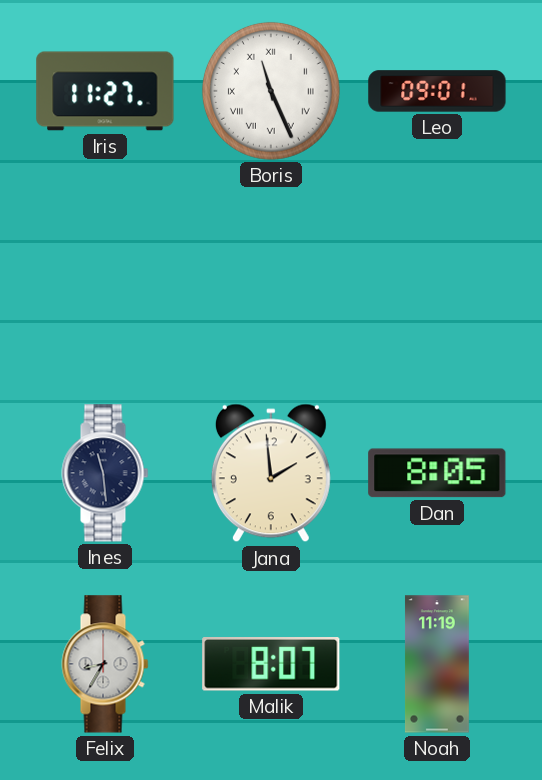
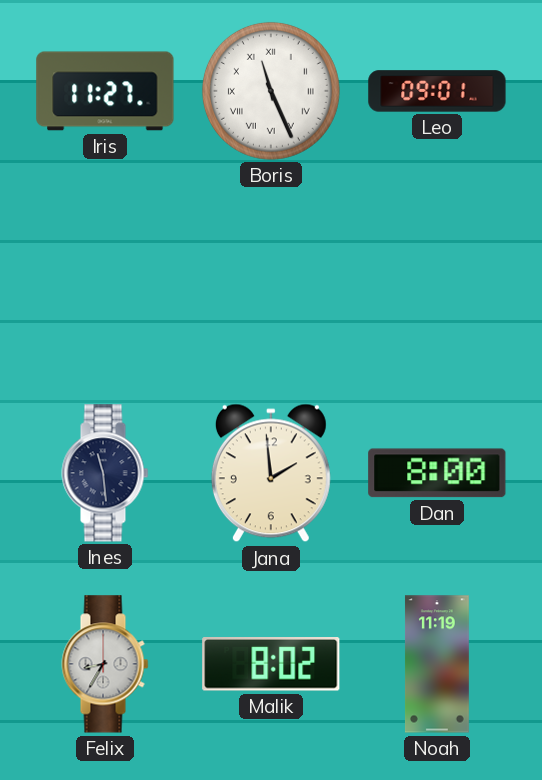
Dan: 8:05 -> 8:00 (437, 473)
Malik: 8:07 -> 8:02 (271, 665)
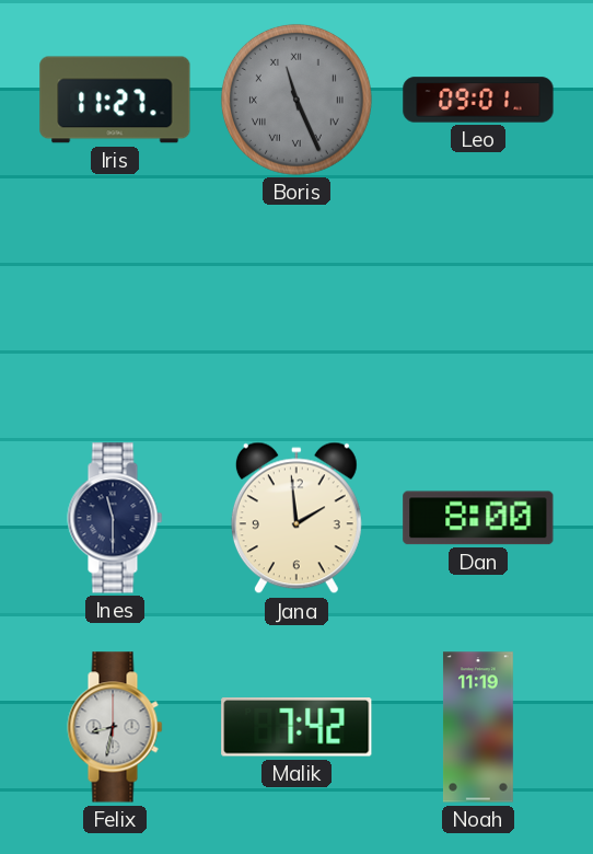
Boris dial: white -> grey (296, 100)
Ines: 11:29 -> 11:30 (115, 518)
Felix: 8:35 -> 8:32 (115, 727)
Malik: 8:02 -> 7:42 (296, 728)
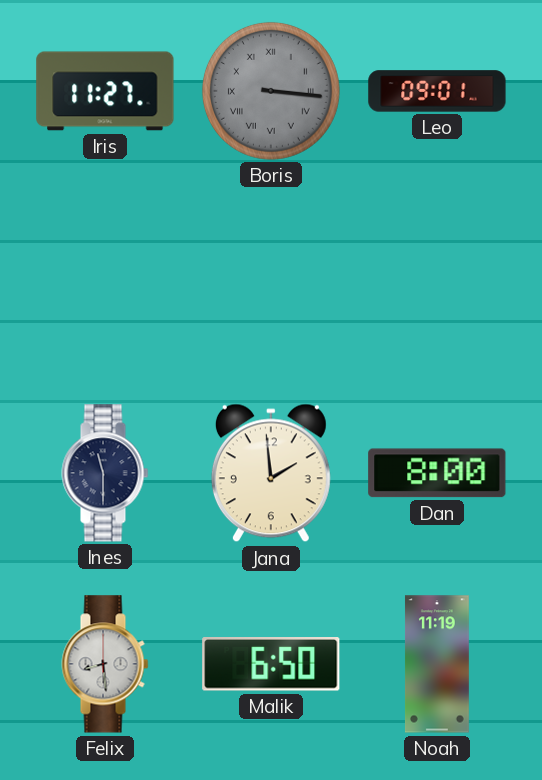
Boris: 11:26 -> 3:16 (271, 91)
Felix: 8:32 -> 8:29 (105, 664)
Malik: 7:42 -> 6:50 (271, 665)
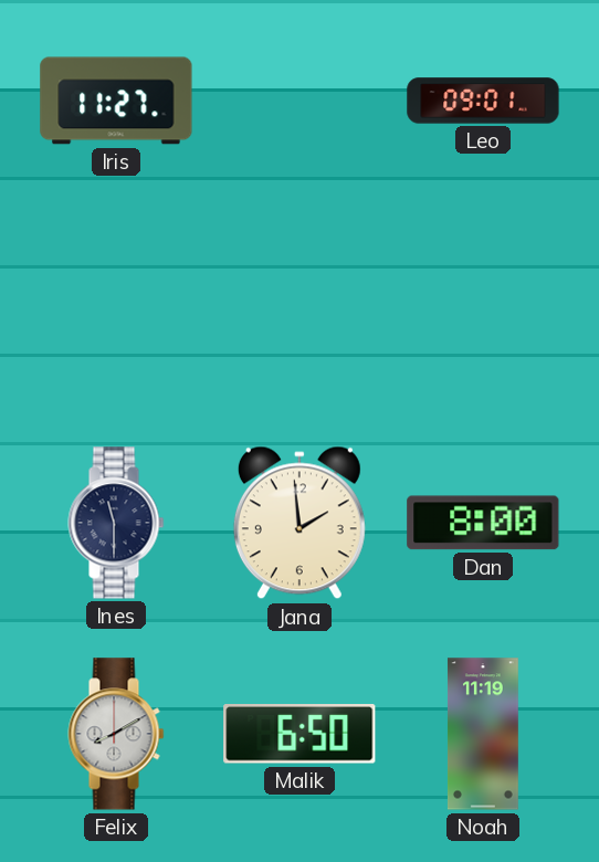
Boris: 3:16 -> none (271, 91)
Felix: 8:29 -> 8:10 (116, 734)
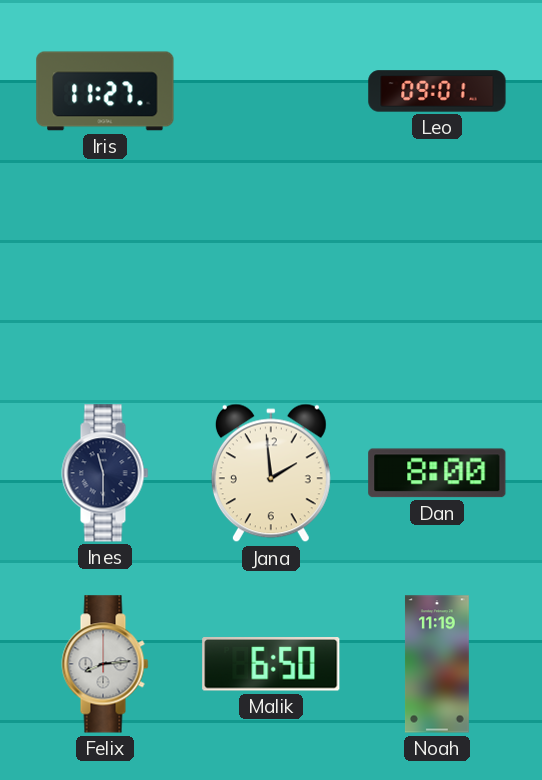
Felix: 8:10 -> 8:14 (105, 664)
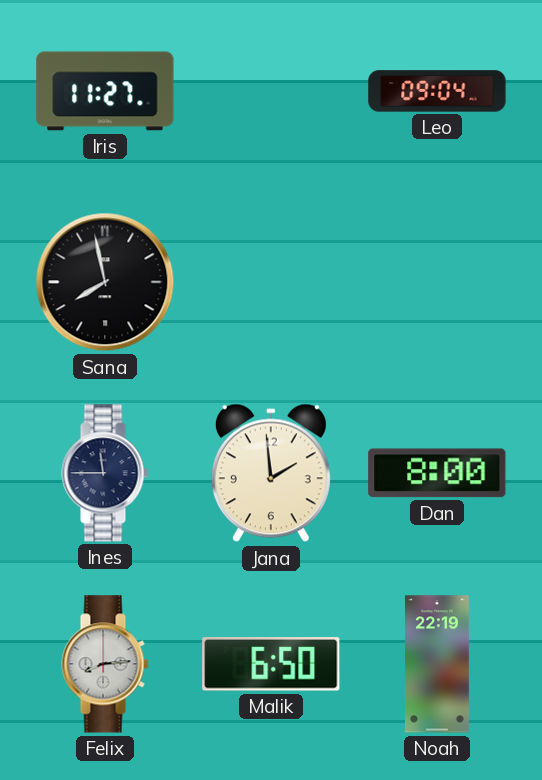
Leo: 09:01 -> 09:04 (437, 91)
Sana: none -> 7:58 (105, 282)
Ines: 11:30 -> 11:45 (105, 473)
Noah: 11:19 -> 22:19 (437, 664)
